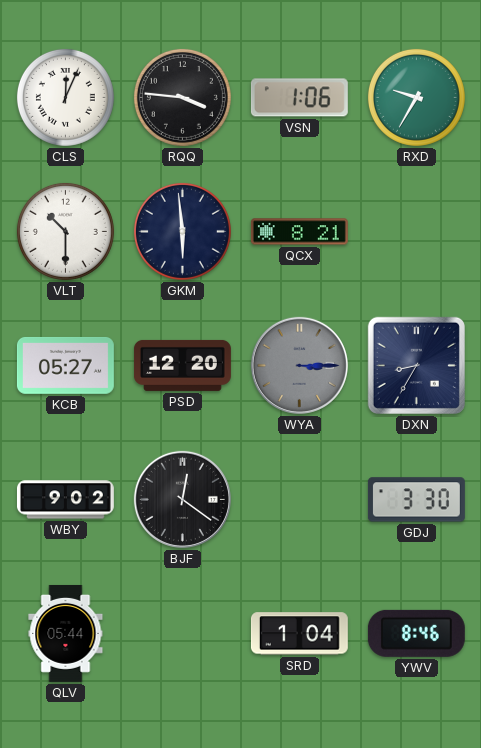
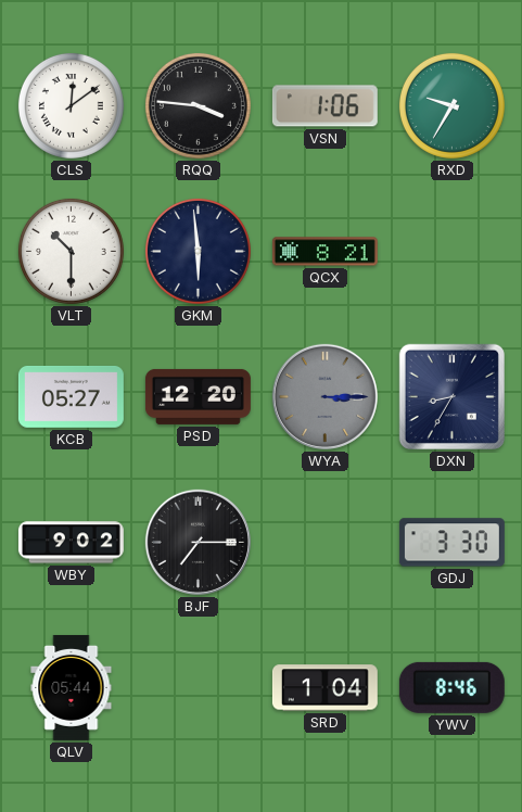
CLS: 12:04 -> 12:09 (71, 105)
BJF: 12:21 -> 7:15 (198, 542)
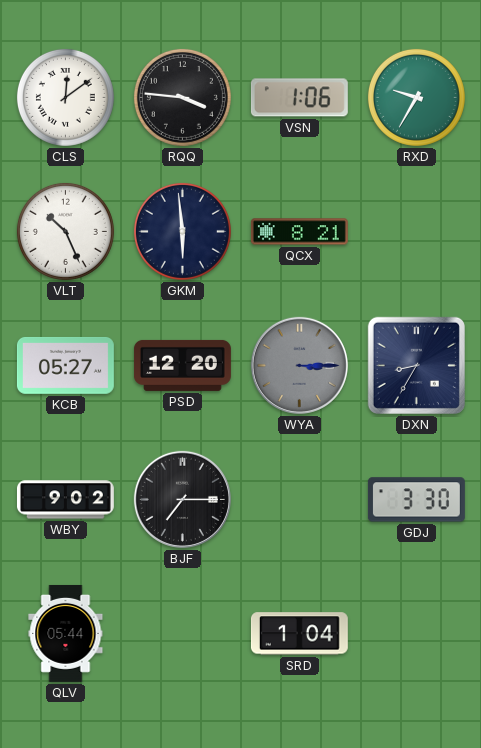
VLT: 10:30 -> 10:26 (65, 231)
YWV: 8:46 -> none (451, 687)
